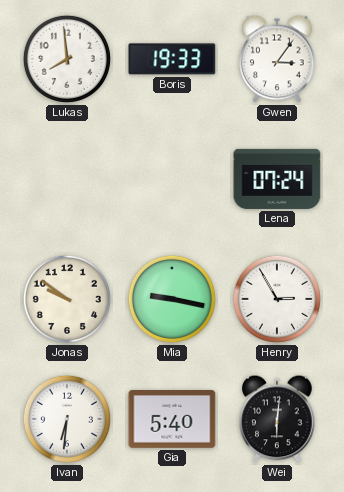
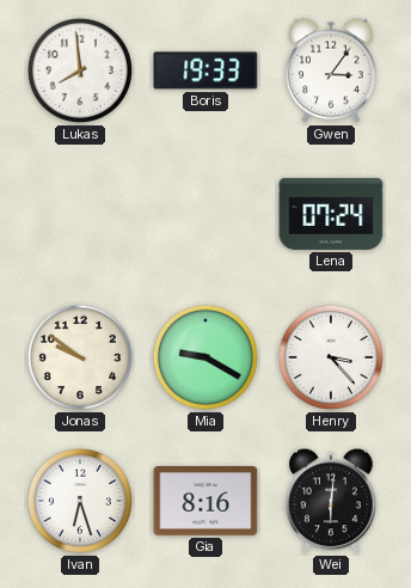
Mia: 9:17 -> 9:20 (205, 357)
Henry: 2:55 -> 3:23 (331, 357)
Ivan: 6:31 -> 6:27 (80, 501)
Gia: 5:40 -> 8:16 (205, 502)
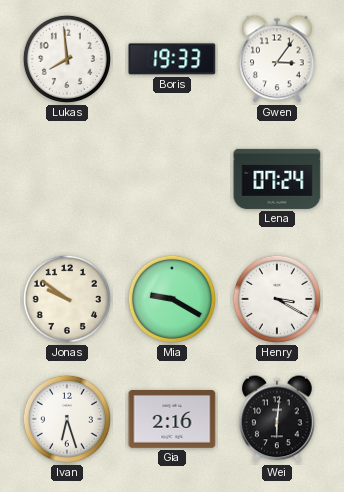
Henry: 3:23 -> 3:20 (277, 299)
Gia: 8:16 -> 2:16 (172, 420)
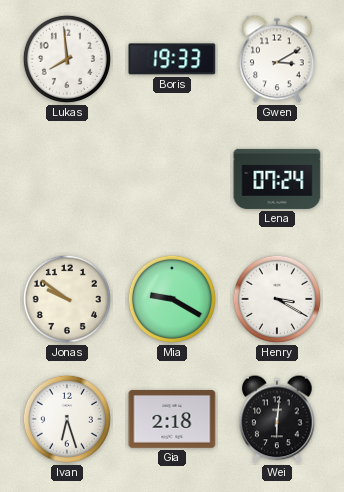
Gwen: 3:06 -> 3:10 (277, 59)
Gia: 2:16 -> 2:18 (172, 420)
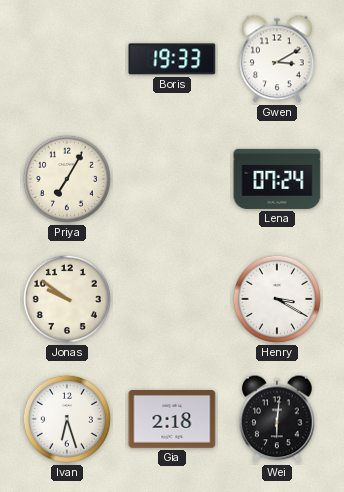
Lukas: 7:59 -> none (67, 59)
Priya: none -> 7:05 (67, 179)
Mia: 9:20 -> none (172, 299)
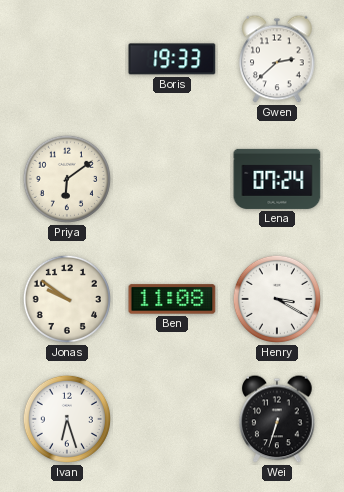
Gwen: 3:10 -> 2:38 (277, 59)
Priya: 7:05 -> 6:09 (67, 179)
Ben: none -> 11:08 (172, 299)
Gia: 2:18 -> none (172, 420)
Wei: 6:01 -> 6:33 (277, 419)
